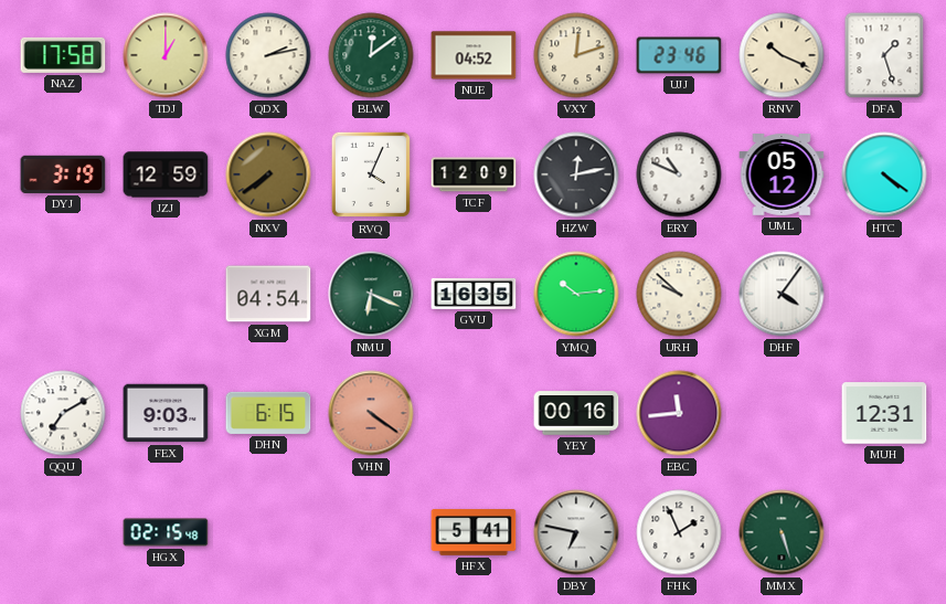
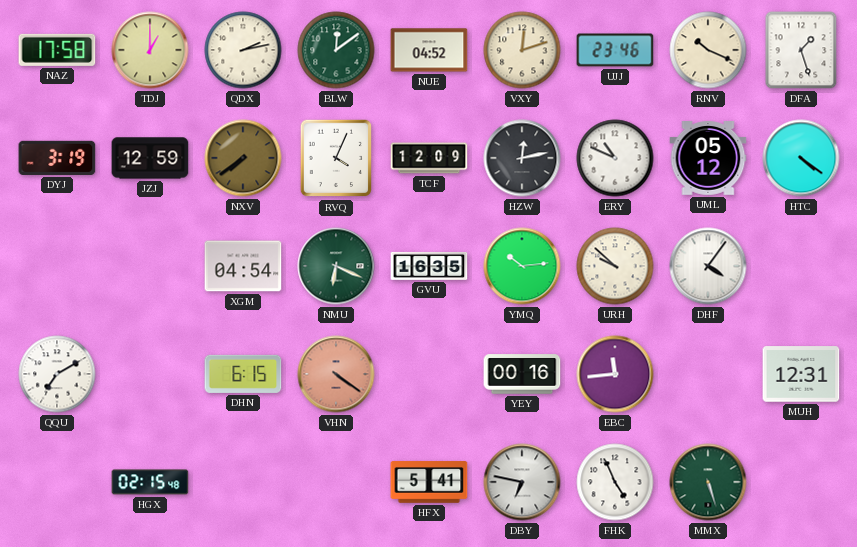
FEX: 9:03 -> none (166, 413)
FHK: 1:56 -> 4:56 (615, 482)
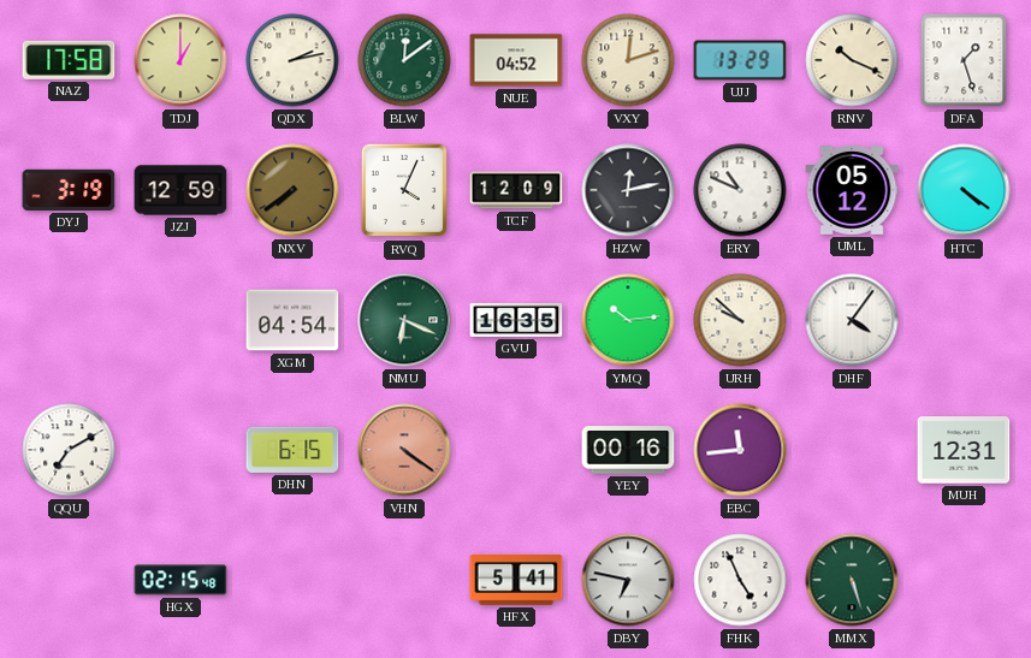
UJJ: 23:46 -> 13:29 (740, 60)
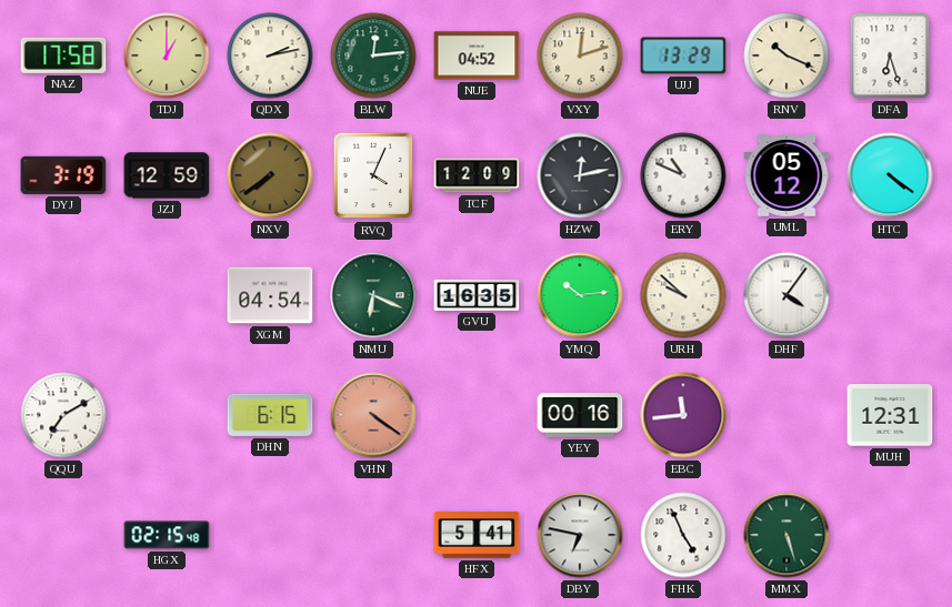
BLW: 12:09 -> 12:14 (373, 55)
DFA: 1:27 -> 6:27 (890, 55)
